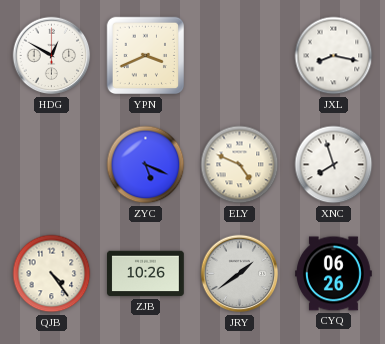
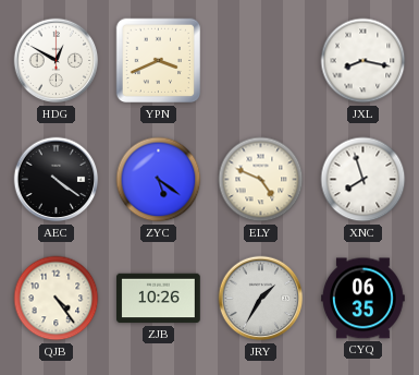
AEC: none -> 4:21 (57, 180)
ZYC: 5:19 -> 5:21 (159, 180)
JRY: 1:39 -> 1:35 (261, 299)
CYQ: 06:26 -> 06:35 (363, 299)
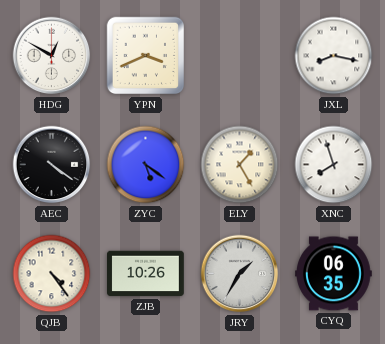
ELY: 4:49 -> 1:25 (240, 165)
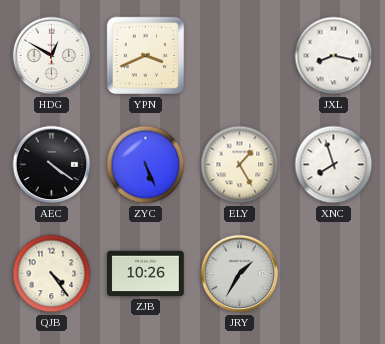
ZYC: 5:21 -> 5:26 (146, 165)
CYQ: 06:35 -> none (334, 274)
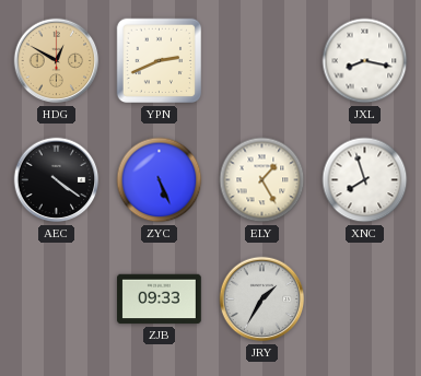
HDG dial: white -> champagne (57, 61)
YPN: 3:41 -> 2:41 (160, 61)
QJB: 4:24 -> none (52, 274)
ZJB: 10:26 -> 09:33 (160, 299)
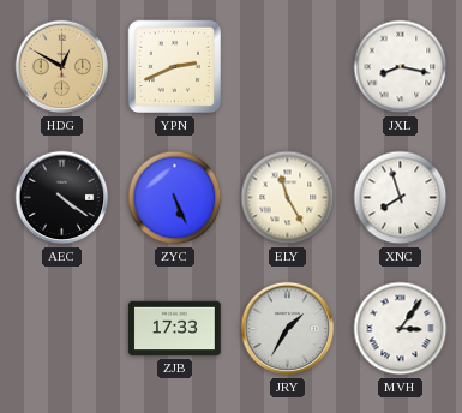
ELY: 1:25 -> 11:25 (288, 198)
ZJB: 09:33 -> 17:33 (175, 329)
MVH: none -> 3:06 (401, 329)
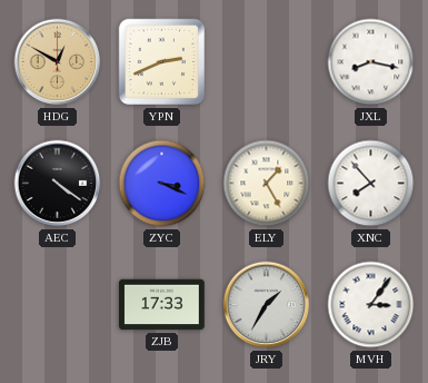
ZYC: 5:26 -> 3:19 (162, 184)
ELY: 11:25 -> 1:25 (267, 184)
XNC: 7:57 -> 7:53 (371, 184)
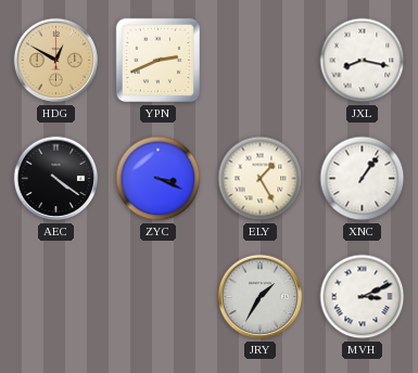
XNC: 7:53 -> 1:06 (363, 179)
ZJB: 17:33 -> none (162, 305)
MVH: 3:06 -> 3:11 (363, 297)
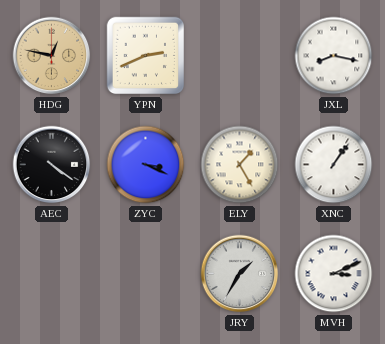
HDG: 12:50 -> 12:47 (52, 56)
